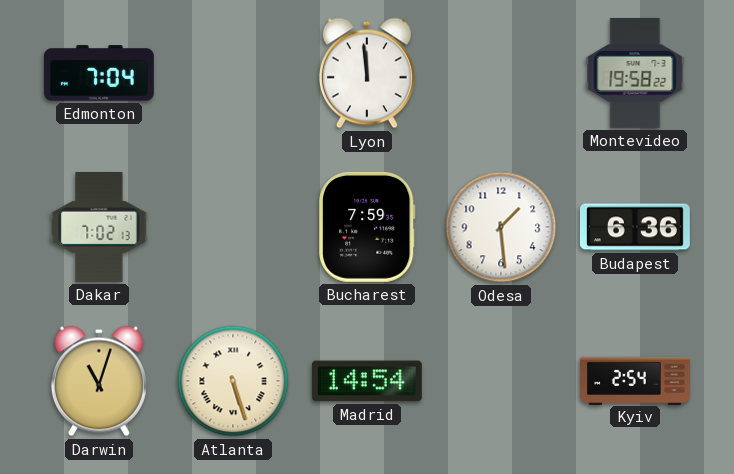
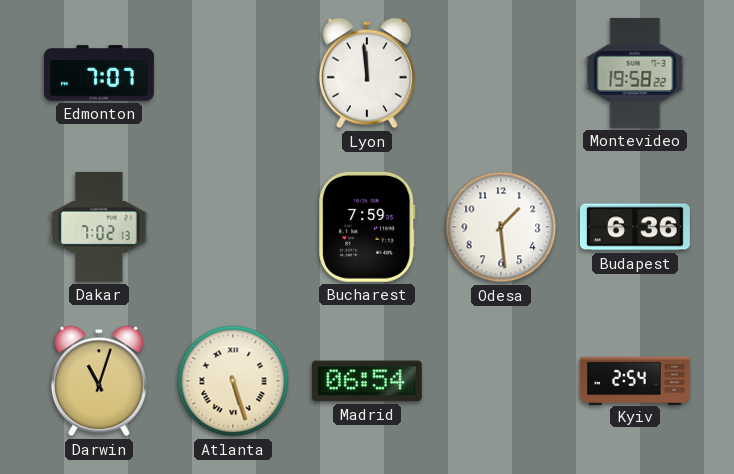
Edmonton: 7:04 -> 7:07 (99, 73)
Madrid: 14:54 -> 06:54 (367, 381)
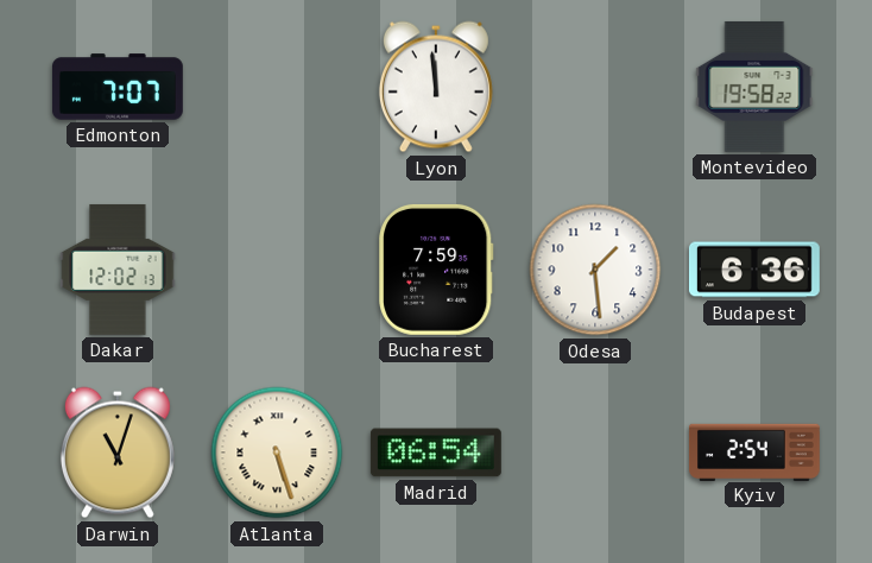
Dakar: 7:02 -> 12:02 (118, 270)
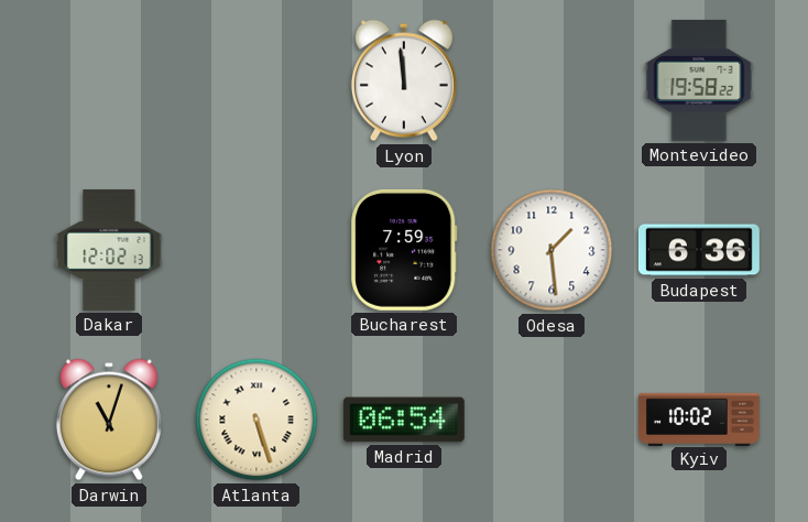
Edmonton: 7:07 -> none (118, 87)
Kyiv: 2:54 -> 10:02 (699, 418)
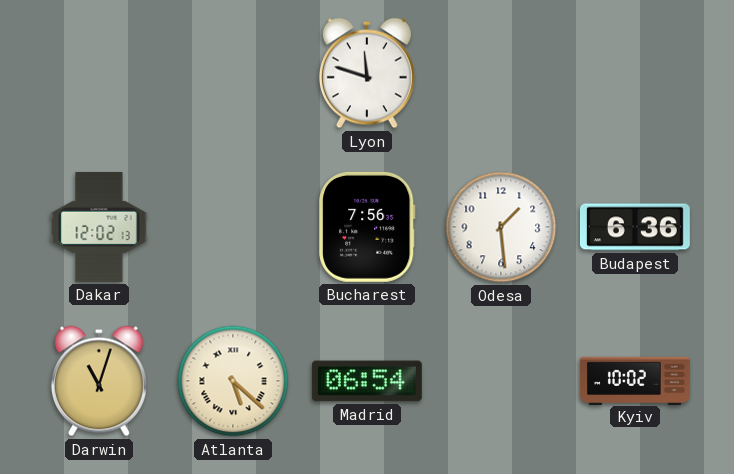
Lyon: 11:59 -> 11:48 (367, 73)
Montevideo: 19:58 -> none (699, 80)
Bucharest: 7:59 -> 7:56 (367, 227)
Atlanta: 5:27 -> 5:22 (233, 381)
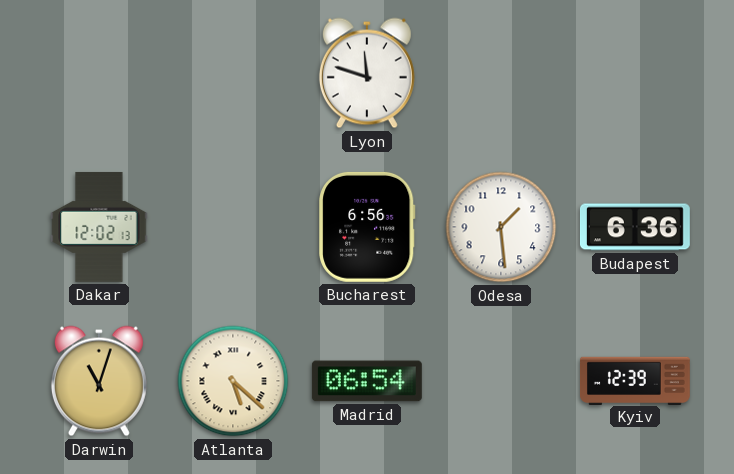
Bucharest: 7:56 -> 6:56 (367, 227)
Kyiv: 10:02 -> 12:39 (635, 380)
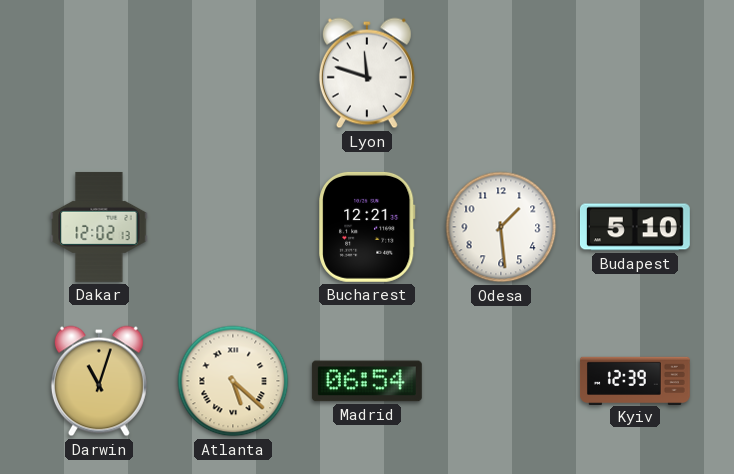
Bucharest: 6:56 -> 12:21 (367, 227)
Budapest: 6:36 -> 5:10 (635, 227)
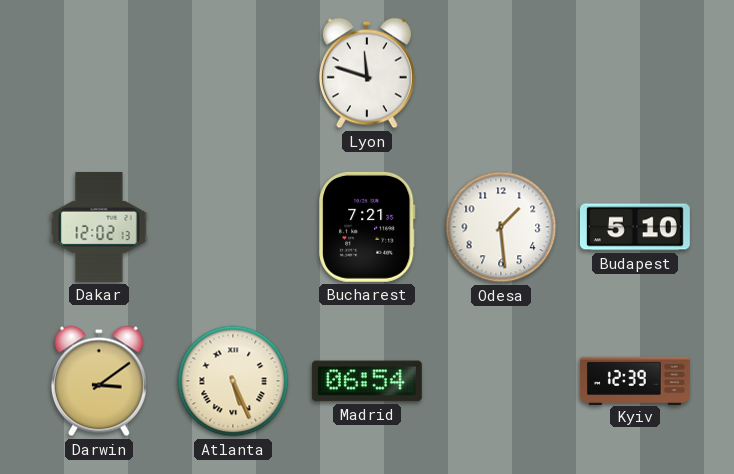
Bucharest: 12:21 -> 7:21 (367, 227)
Darwin: 11:03 -> 3:09 (99, 381)
Atlanta: 5:22 -> 5:26 (233, 381)
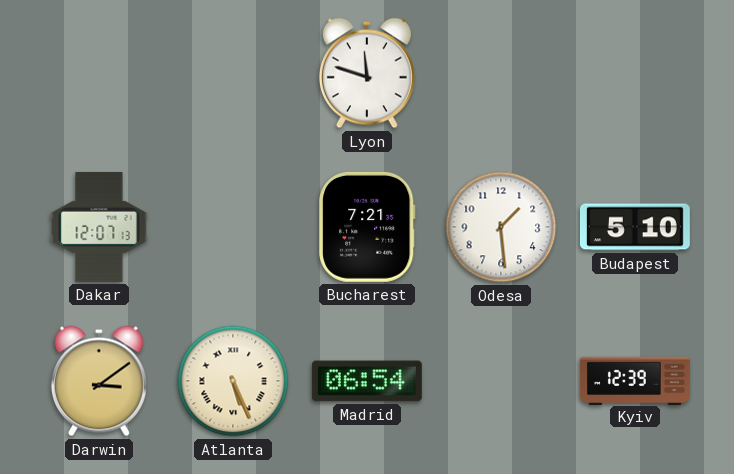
Dakar: 12:02 -> 12:07 (99, 227)
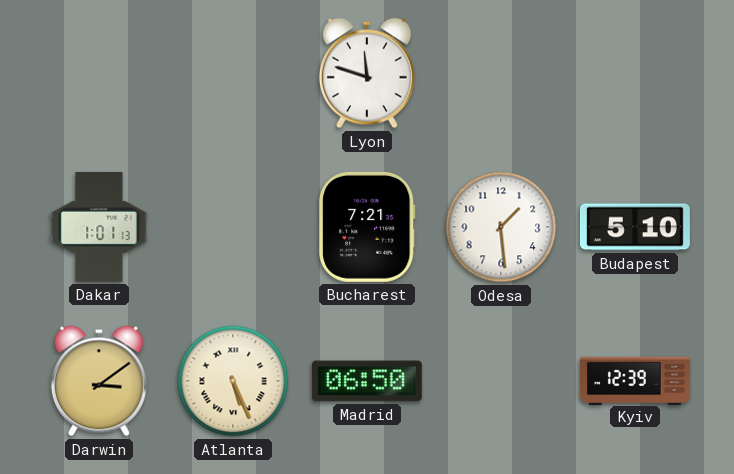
Dakar: 12:07 -> 1:01 (99, 227)
Madrid: 06:54 -> 06:50 (367, 381)
